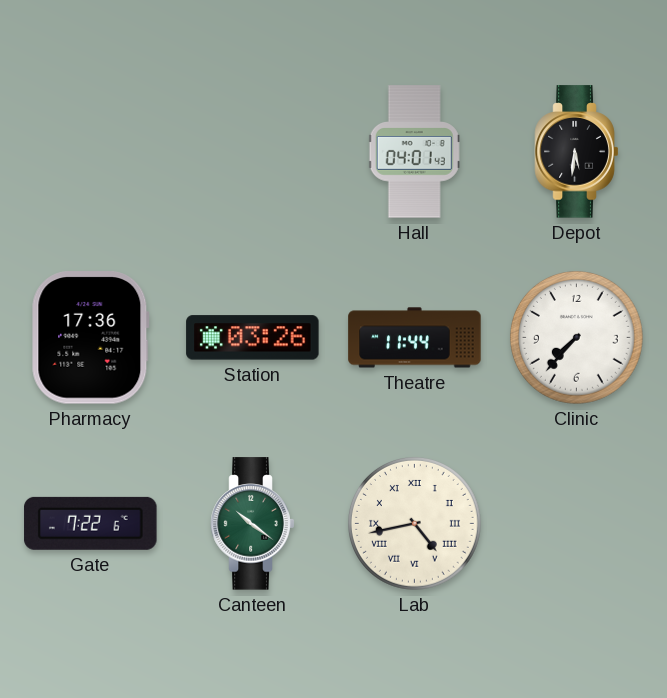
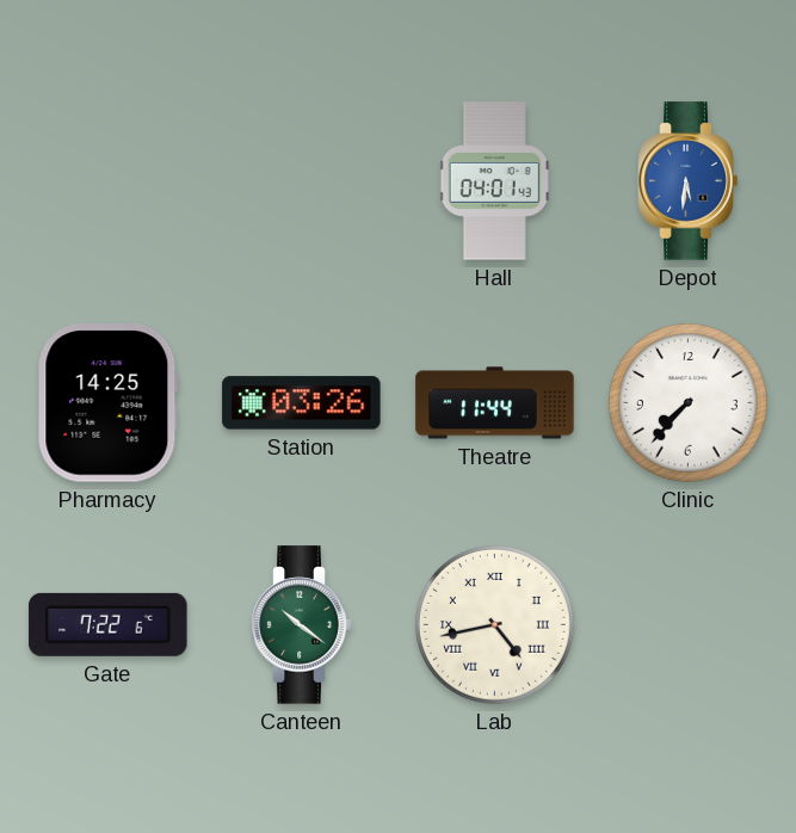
Depot dial: black -> blue (689, 181)
Pharmacy: 17:36 -> 14:25 (107, 403)
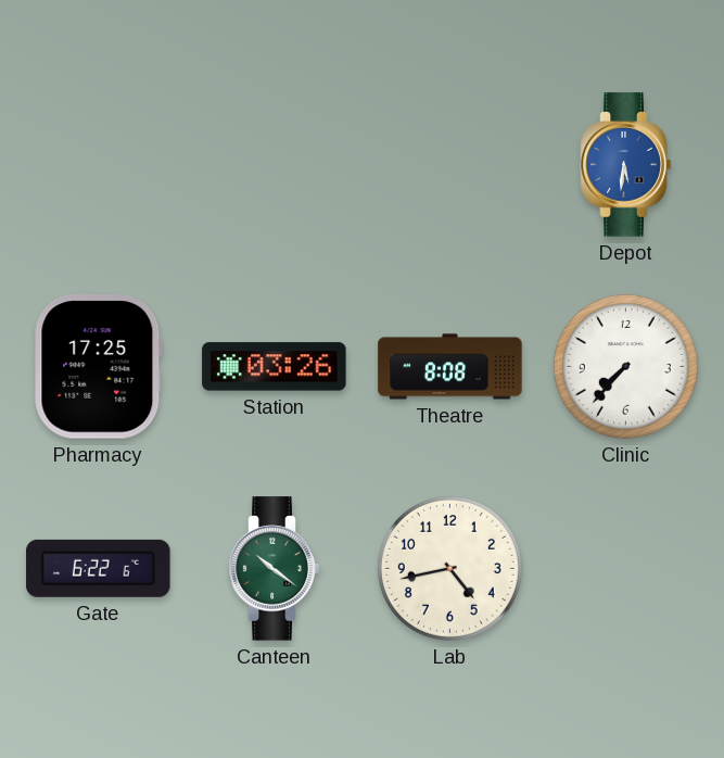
Hall: 04:01 -> none (495, 181)
Pharmacy: 14:25 -> 17:25 (98, 367)
Theatre: 11:44 -> 8:08 (450, 367)
Gate: 7:22 -> 6:22 (99, 568)
Lab numerals: Roman -> Arabic (449, 568)
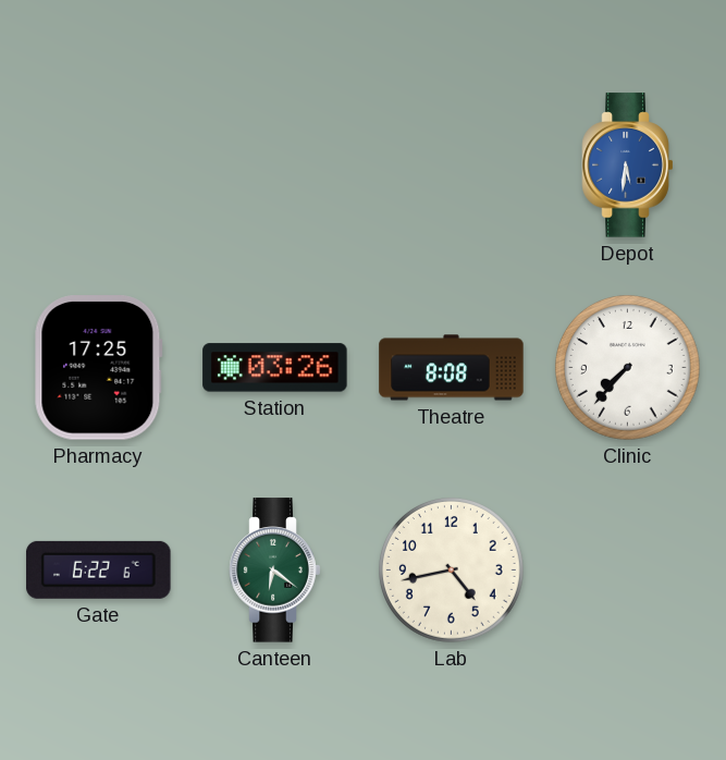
Canteen: 10:21 -> 6:21 (275, 571)
